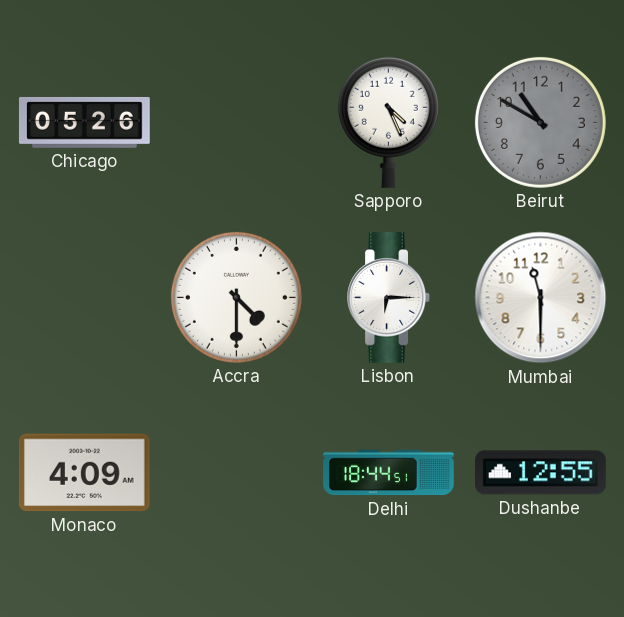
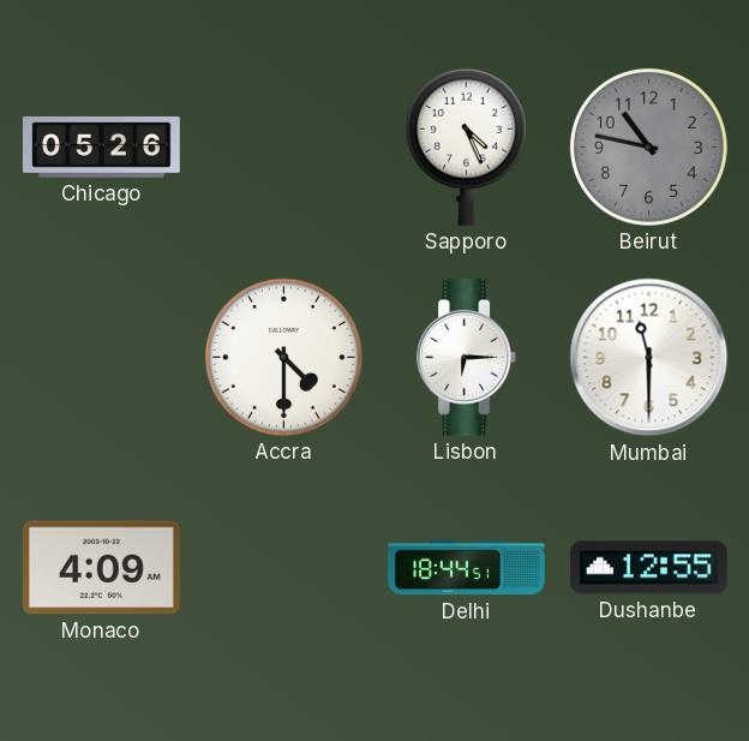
Beirut: 10:50 -> 10:47 (648, 147)
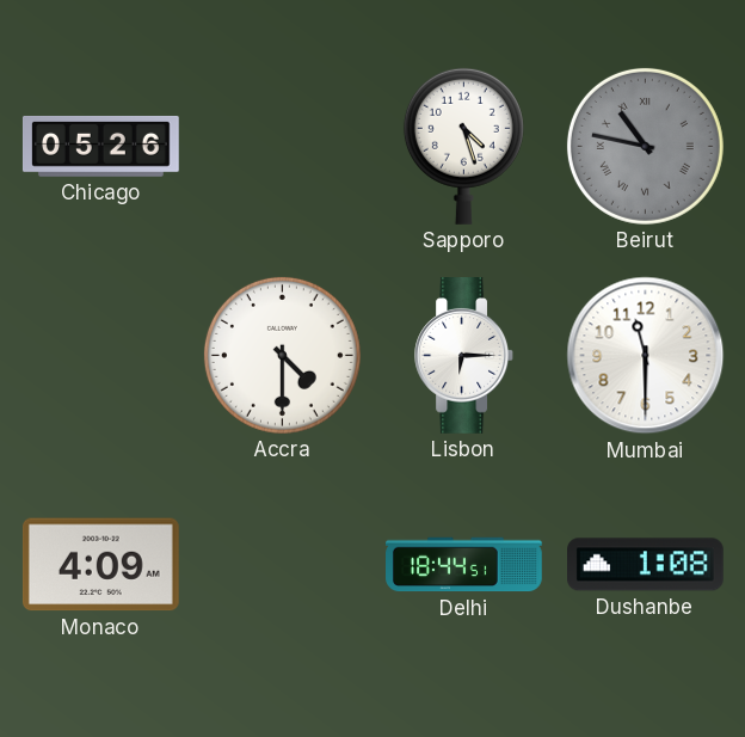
Sapporo: 4:26 -> 4:27 (463, 146)
Beirut numerals: Arabic -> Roman (645, 146)
Dushanbe: 12:55 -> 1:08 (646, 565)
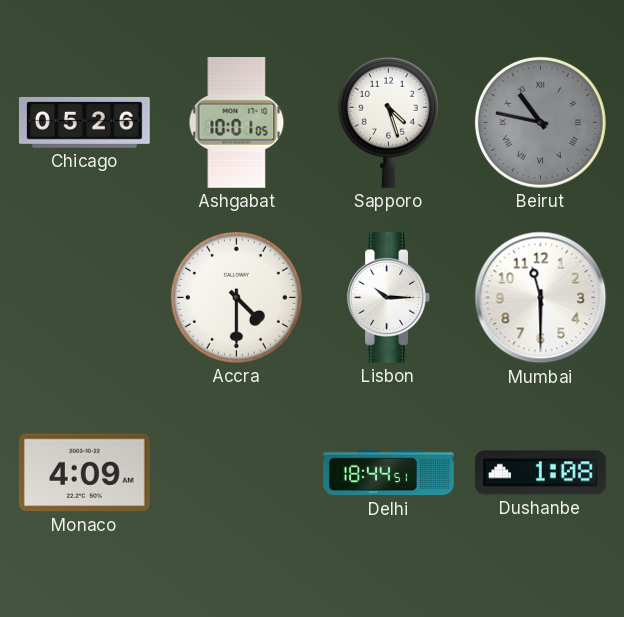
Ashgabat: none -> 10:01 (237, 123)
Lisbon: 6:15 -> 10:15 (388, 298)
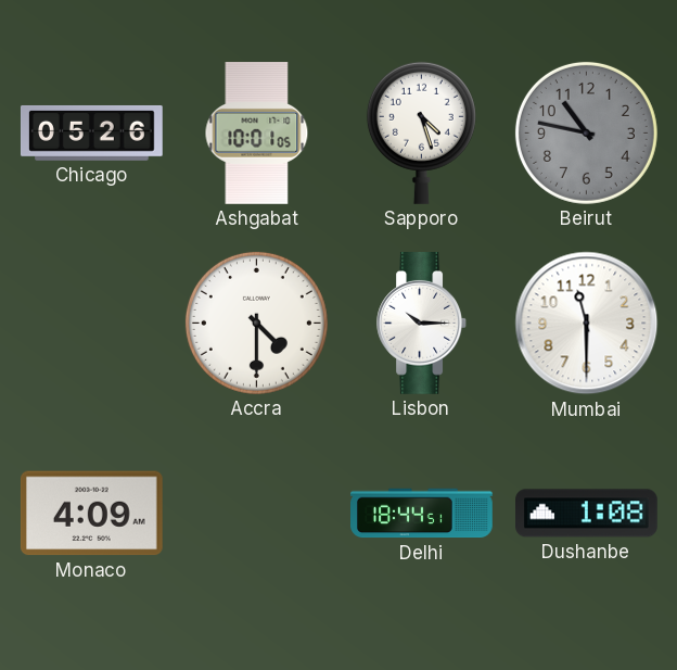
Beirut numerals: Roman -> Arabic (586, 132)
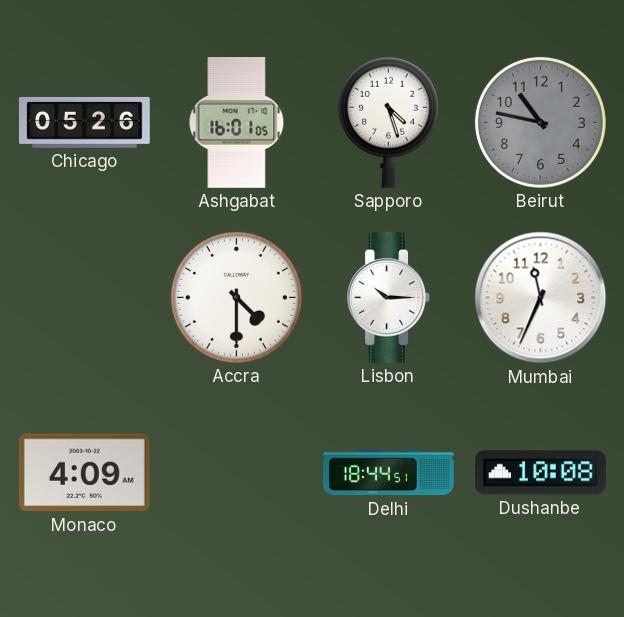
Ashgabat: 10:01 -> 16:01 (237, 123)
Mumbai: 11:30 -> 11:34 (541, 298)
Dushanbe: 1:08 -> 10:08 (541, 473)
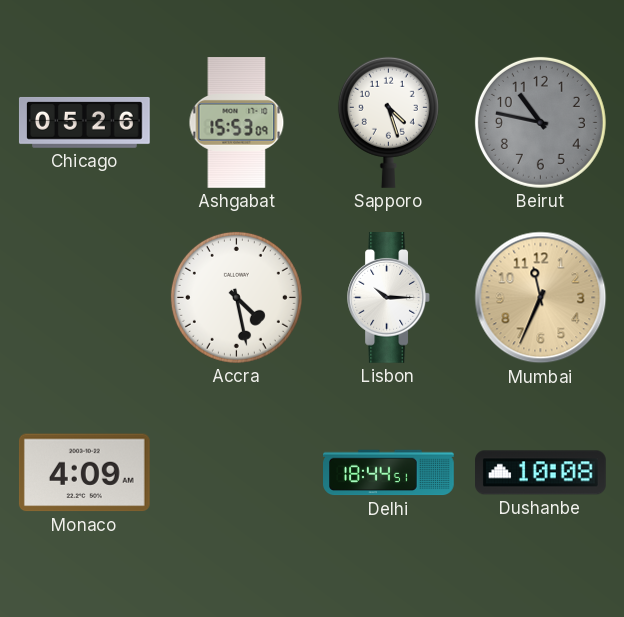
Ashgabat: 16:01 -> 15:53 (237, 123)
Accra: 4:30 -> 4:28 (236, 297)
Mumbai dial: white -> champagne (541, 298)
